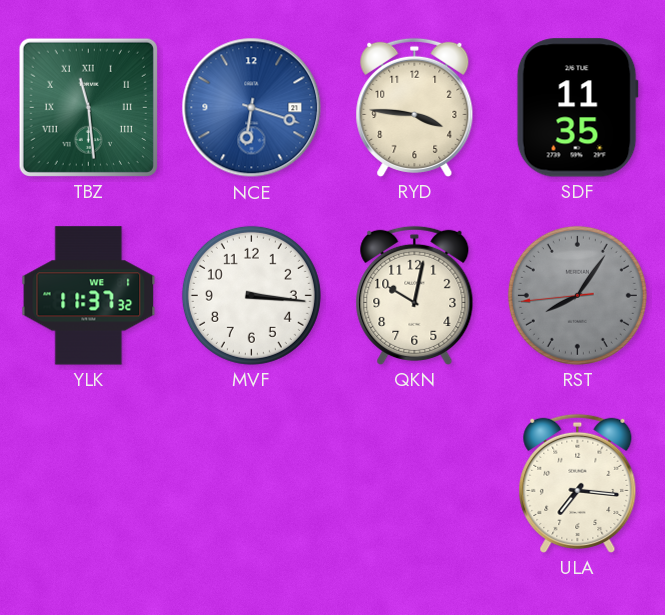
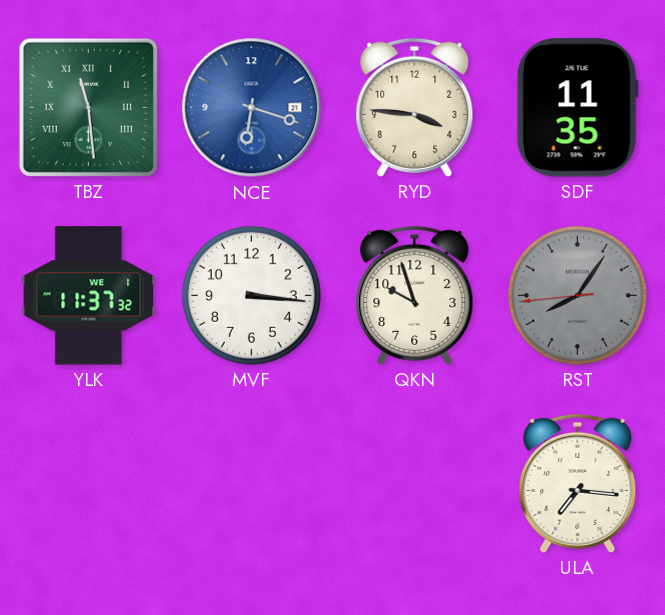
QKN: 10:02 -> 9:57 (415, 295)
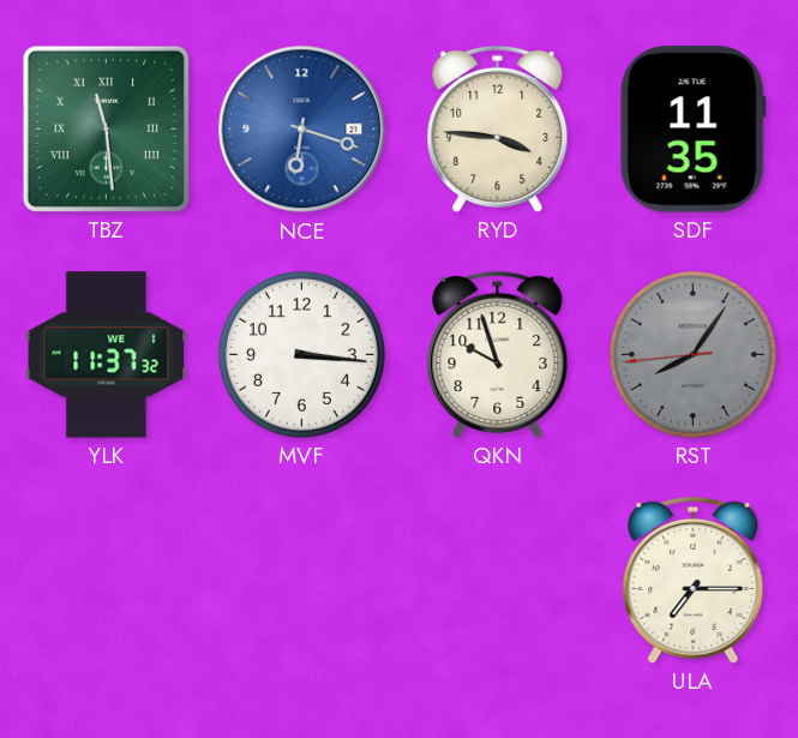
ULA: 7:16 -> 7:15 (694, 580)
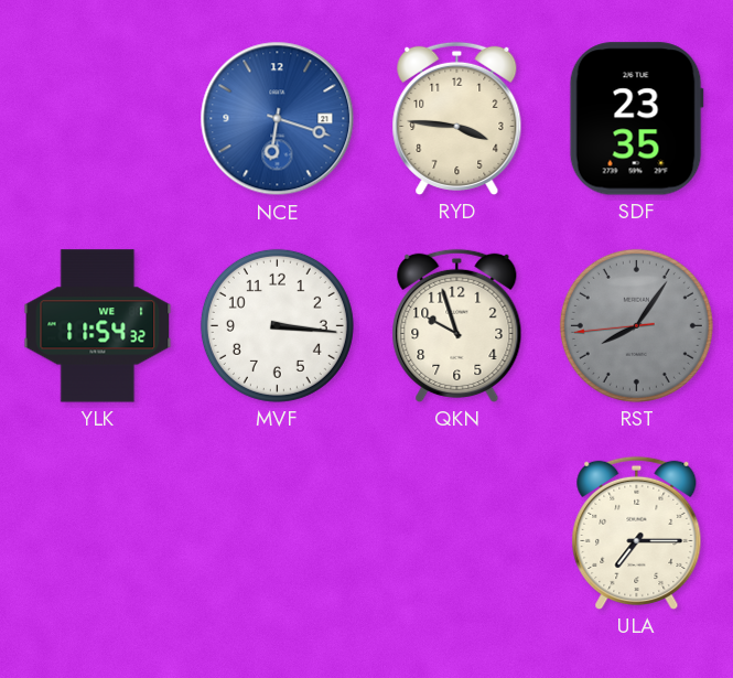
TBZ: 11:29 -> none (106, 128)
SDF: 11:35 -> 23:35 (636, 119)
YLK: 11:37 -> 11:54 (98, 326)
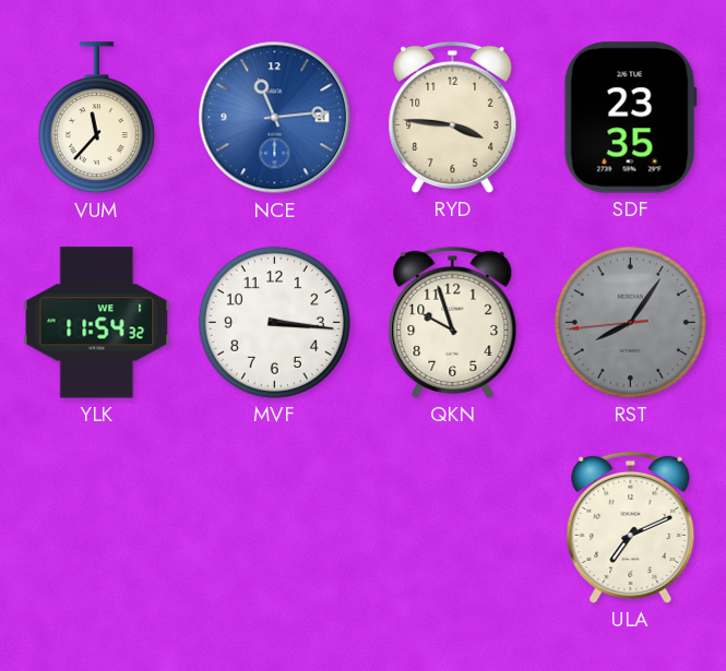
VUM: none -> 11:37 (96, 118)
NCE: 6:18 -> 11:14 (275, 118)
ULA: 7:15 -> 7:11 (631, 527)
